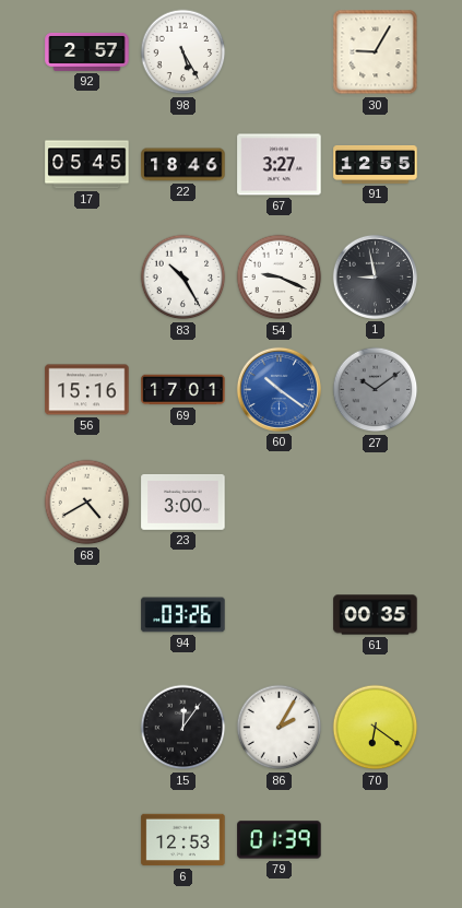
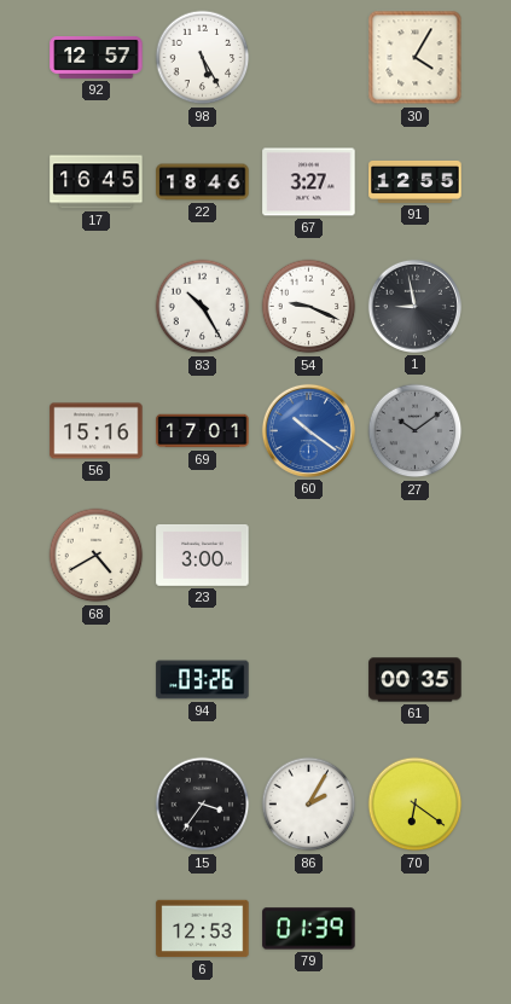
92: 2:57 -> 12:57 (97, 58)
30: 9:05 -> 4:05 (416, 58)
17: 05:45 -> 16:45 (97, 182)
15: 12:06 -> 3:36 (203, 805)
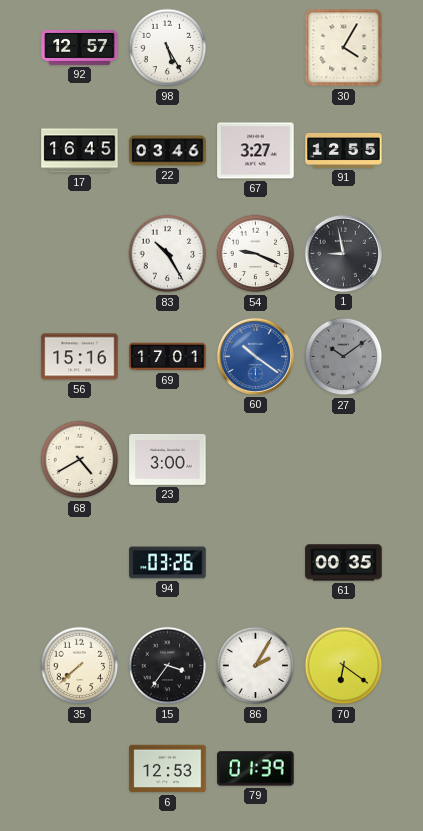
22: 18:46 -> 03:46 (168, 151)
35: none -> 7:38 (80, 666)
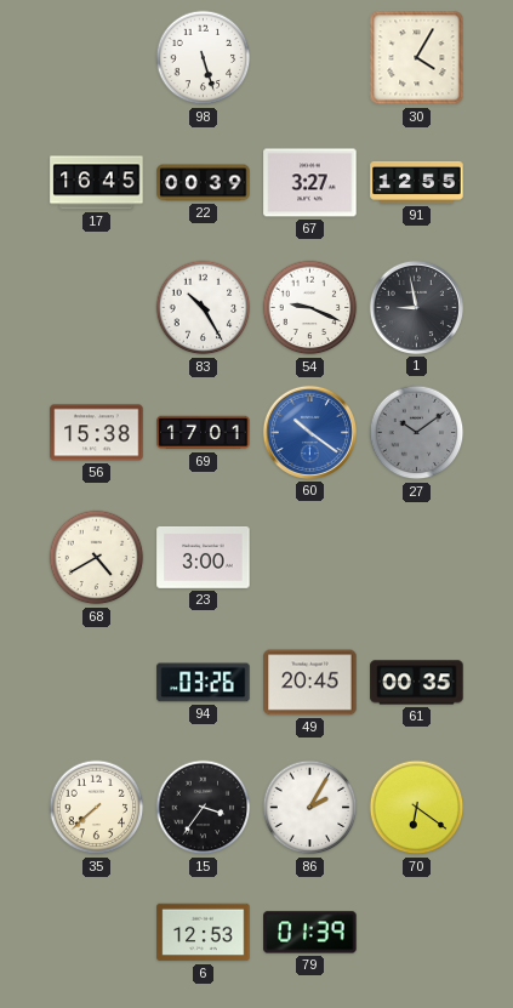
92: 12:57 -> none (80, 48)
98: 5:25 -> 5:27 (204, 58)
22: 03:46 -> 00:39 (204, 183)
56: 15:16 -> 15:38 (97, 433)
49: none -> 20:45 (310, 683)
